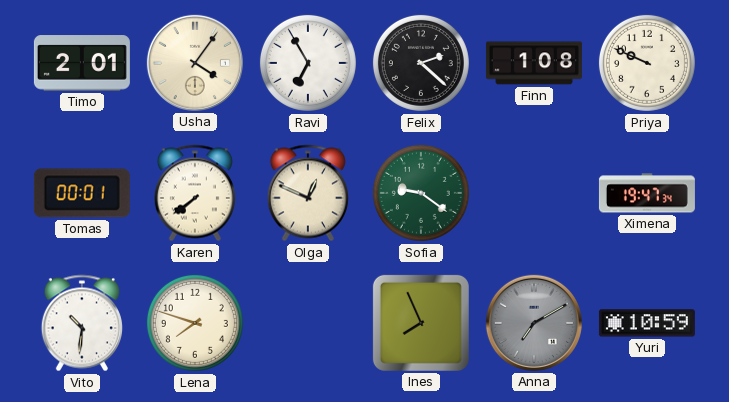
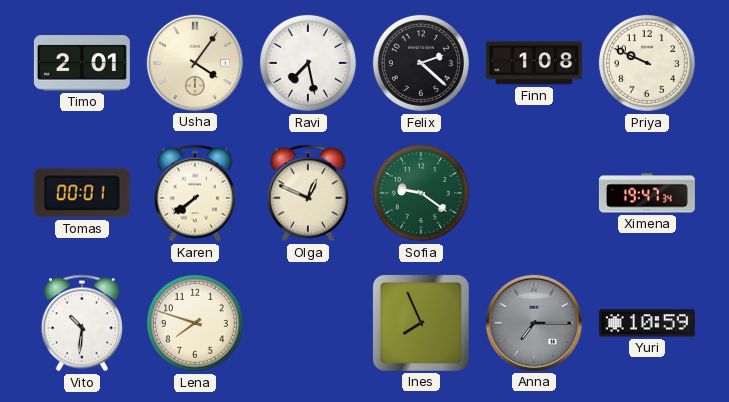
Ravi: 6:55 -> 7:28 (308, 63)
Anna: 7:10 -> 7:15 (534, 323)
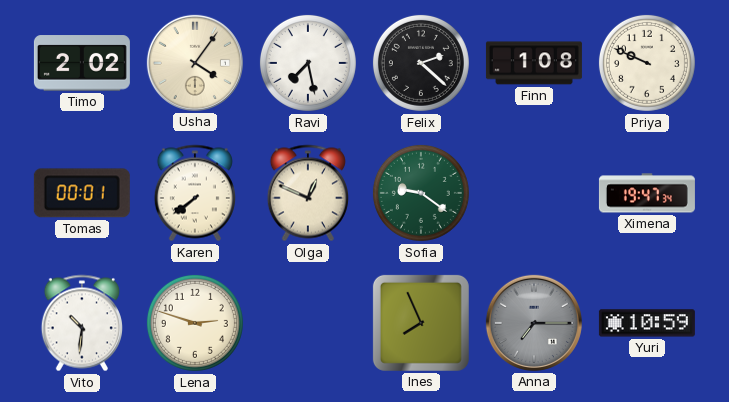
Timo: 2:01 -> 2:02 (82, 63)
Lena: 7:48 -> 2:48 (195, 323)
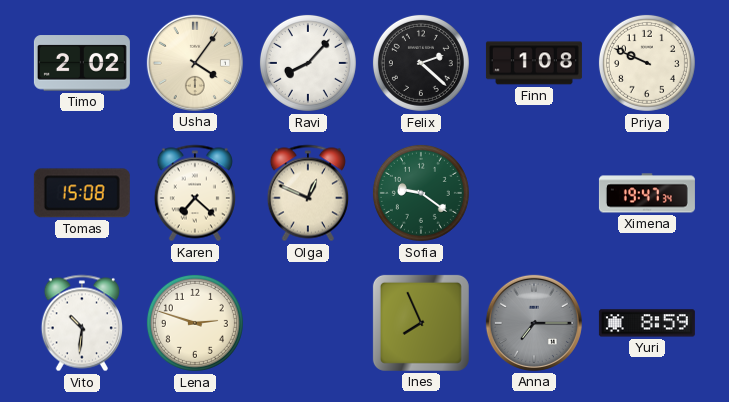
Ravi: 7:28 -> 8:07 (308, 63)
Tomas: 00:01 -> 15:08 (82, 193)
Karen: 7:39 -> 7:22 (195, 193)
Yuri: 10:59 -> 8:59 (647, 323)
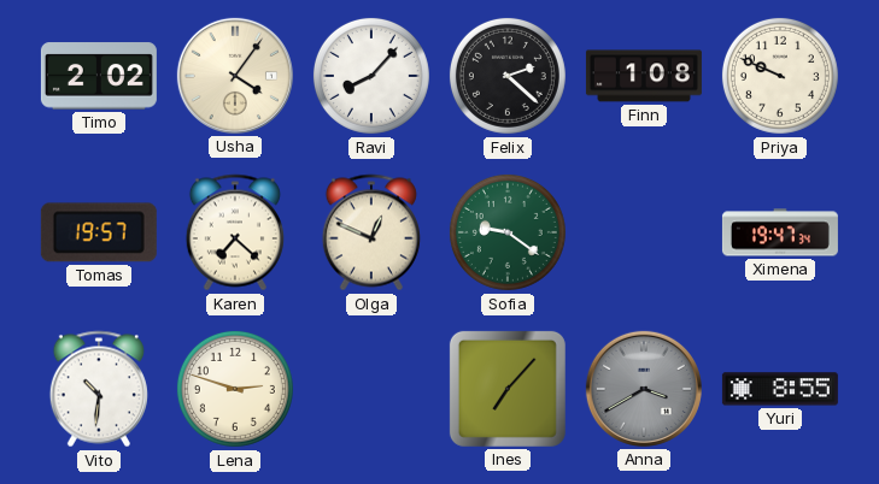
Tomas: 15:08 -> 19:57 (99, 232)
Ines: 7:56 -> 7:07 (508, 389)
Anna: 7:15 -> 3:40 (644, 389)
Yuri: 8:59 -> 8:55 (780, 389)
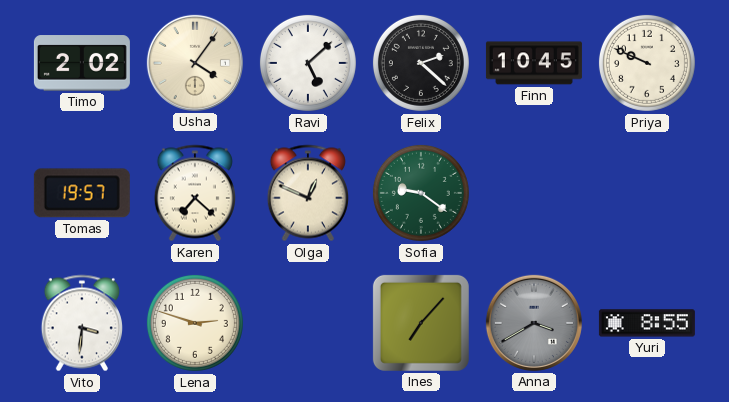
Ravi: 8:07 -> 5:08 (308, 63)
Finn: 1:08 -> 10:45 (534, 63)
Ximena: 19:47 -> none (780, 232)
Vito: 10:31 -> 3:31 (82, 323)
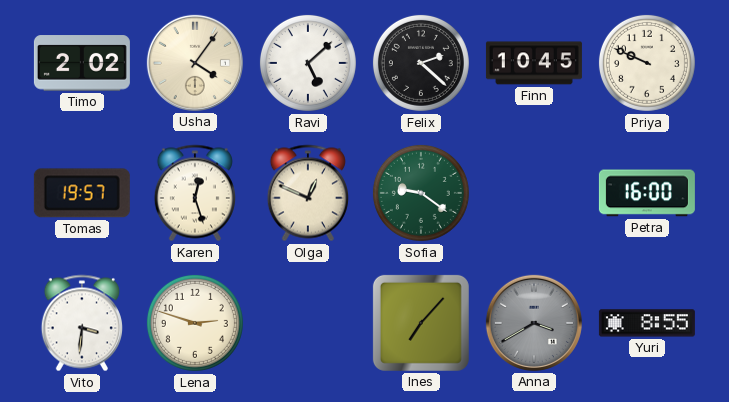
Karen: 7:22 -> 12:27 (195, 193)
Petra: none -> 16:00 (647, 193)
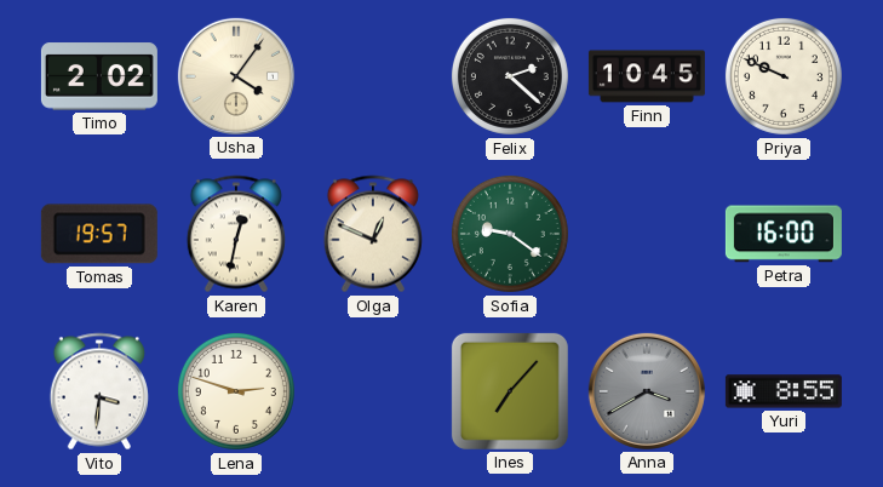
Ravi: 5:08 -> none (308, 63)
Karen: 12:27 -> 12:32 (236, 234)
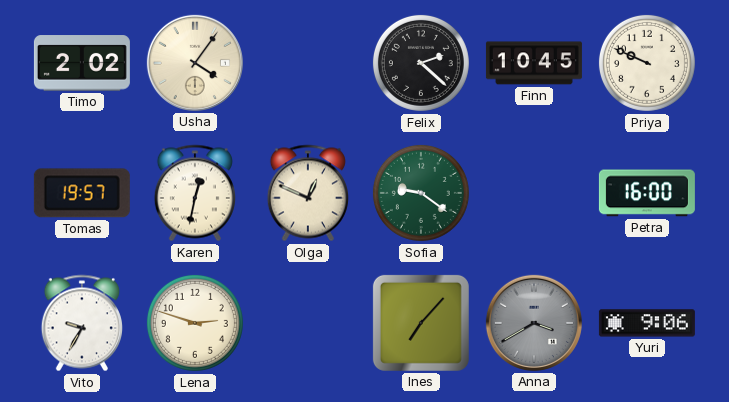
Vito: 3:31 -> 9:35 (82, 323)
Yuri: 8:55 -> 9:06 (647, 323)
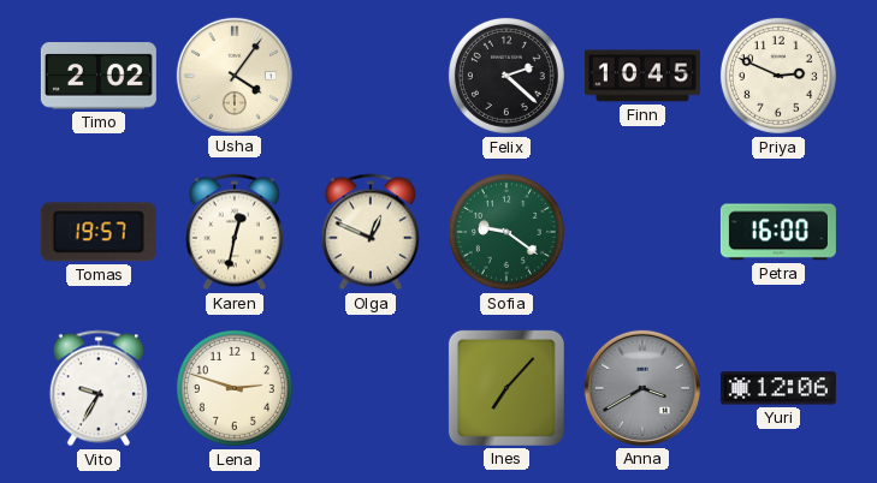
Priya: 9:49 -> 2:49 (778, 76)
Yuri: 9:06 -> 12:06 (778, 388)
